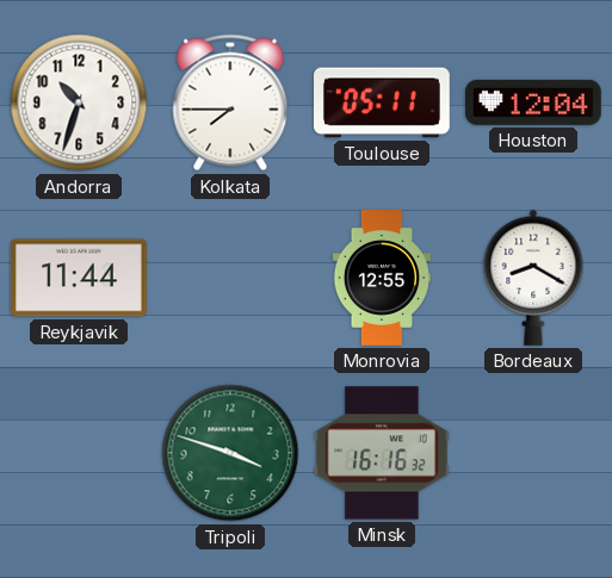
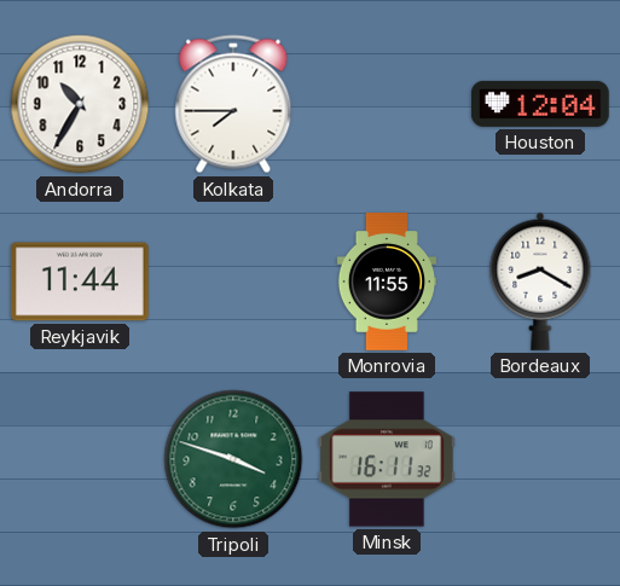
Andorra: 10:33 -> 10:35 (80, 104)
Toulouse: 05:11 -> none (383, 102)
Monrovia: 12:55 -> 11:55 (386, 283)
Minsk: 16:16 -> 16:11 (387, 459)
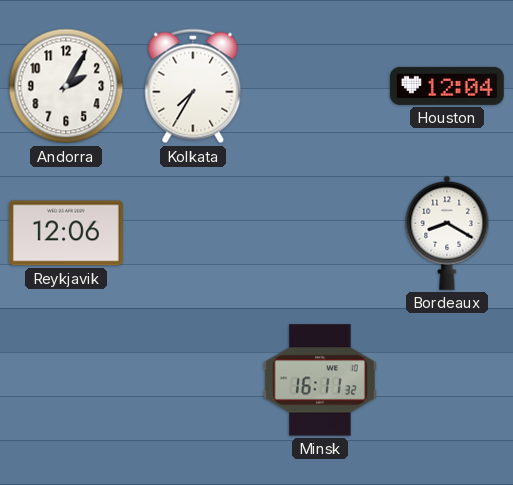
Andorra: 10:35 -> 2:05 (66, 86)
Kolkata: 7:45 -> 7:35 (193, 86)
Reykjavik: 11:44 -> 12:06 (66, 233)
Monrovia: 11:55 -> none (386, 283)
Tripoli: 3:48 -> none (233, 459)
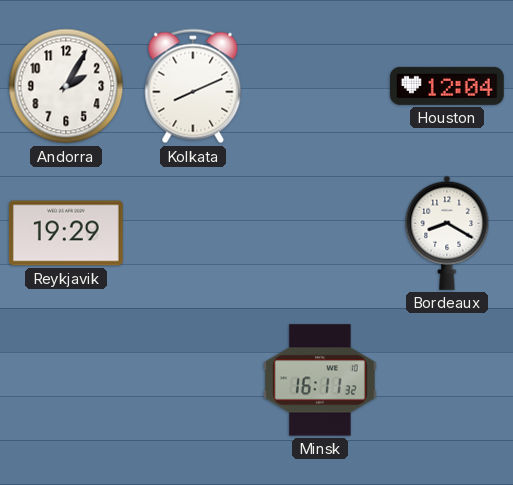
Kolkata: 7:35 -> 8:11 (193, 86)
Reykjavik: 12:06 -> 19:29 (66, 233)
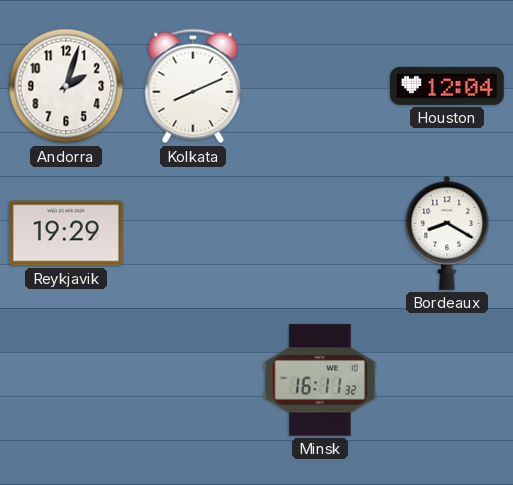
Andorra: 2:05 -> 2:03 (66, 86)
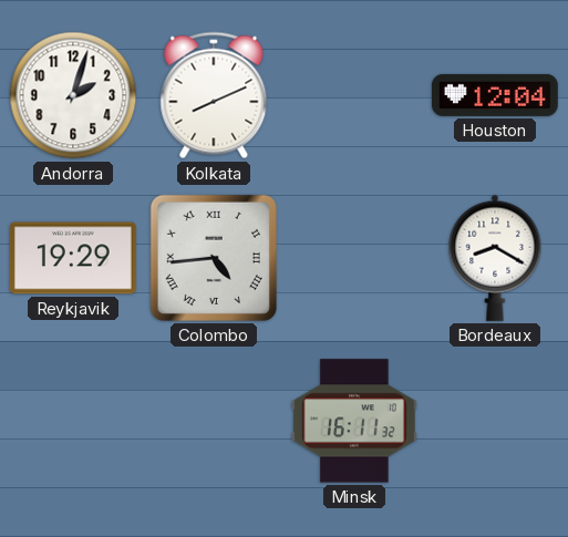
Colombo: none -> 4:44 (214, 258)
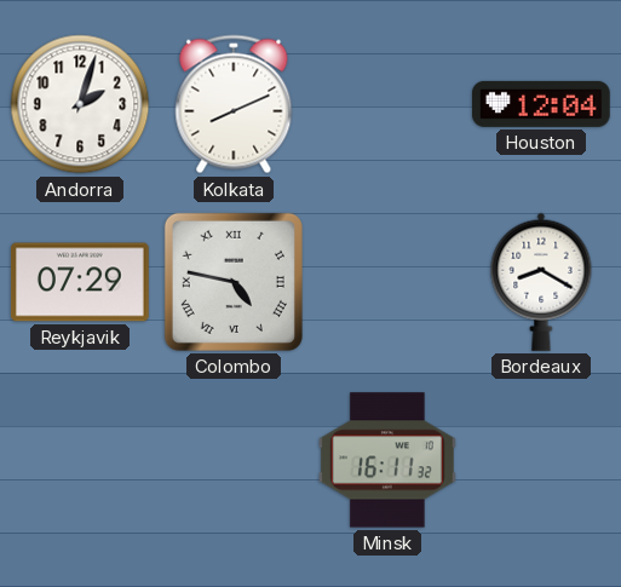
Reykjavik: 19:29 -> 07:29 (80, 282)
Colombo: 4:44 -> 4:47 (234, 282)
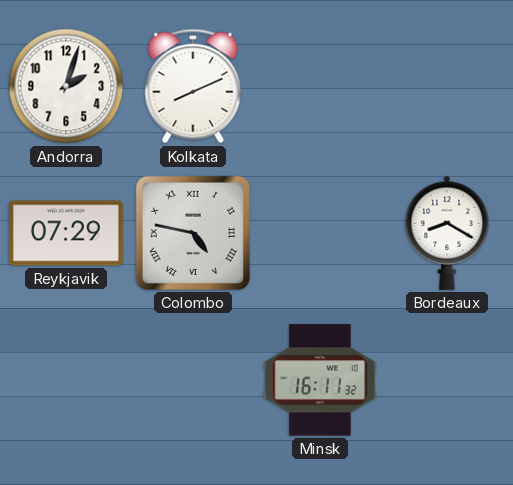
Houston: 12:04 -> none (541, 104)
